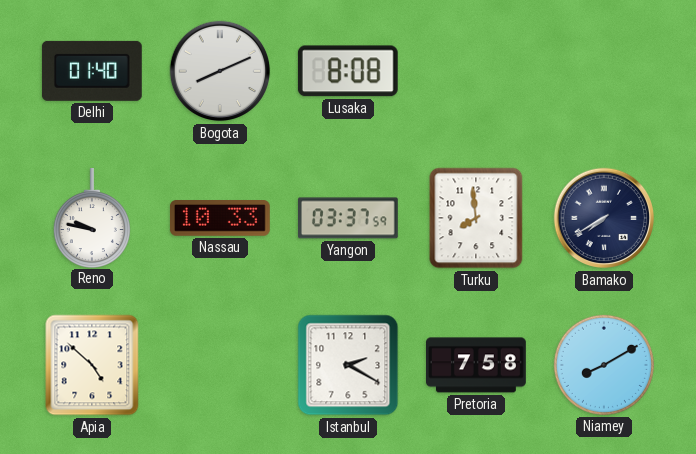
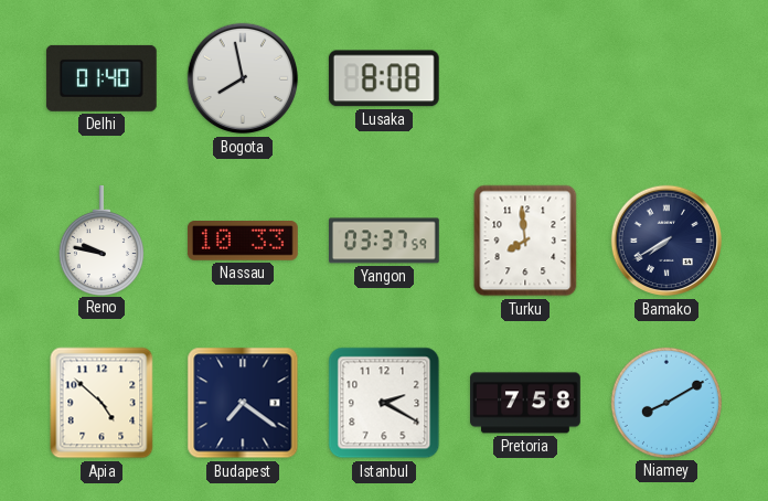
Bogota: 8:11 -> 7:58 (243, 78)
Budapest: none -> 7:21 (243, 403)
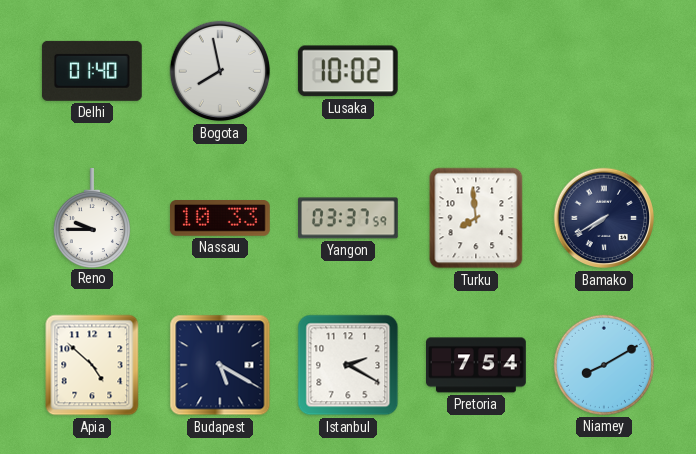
Lusaka: 8:08 -> 10:02 (348, 71)
Reno: 9:47 -> 9:45 (92, 218)
Budapest: 7:21 -> 5:20 (220, 365)
Pretoria: 7:58 -> 7:54 (477, 365)
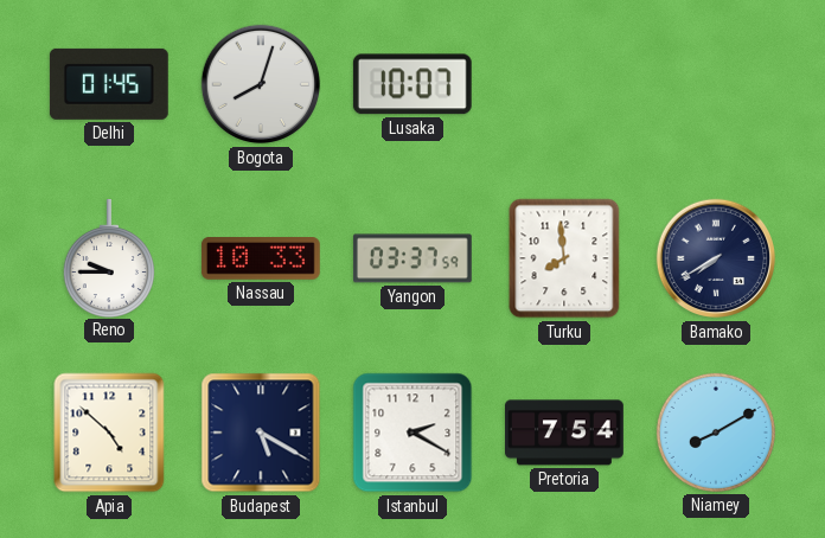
Delhi: 01:40 -> 01:45 (109, 84)
Bogota: 7:58 -> 8:03 (261, 84)
Lusaka: 10:02 -> 10:07 (412, 84)
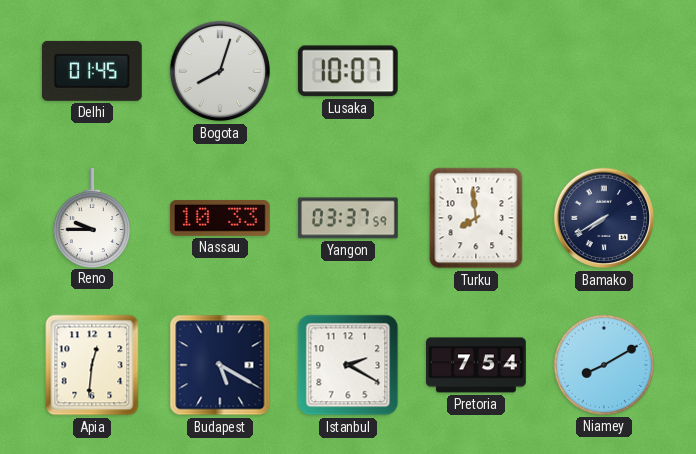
Apia: 4:52 -> 12:31 (92, 365)
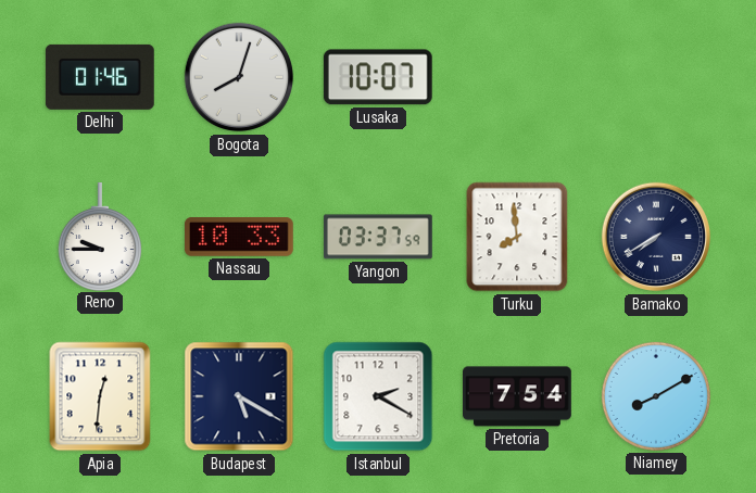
Delhi: 01:45 -> 01:46 (100, 77)
